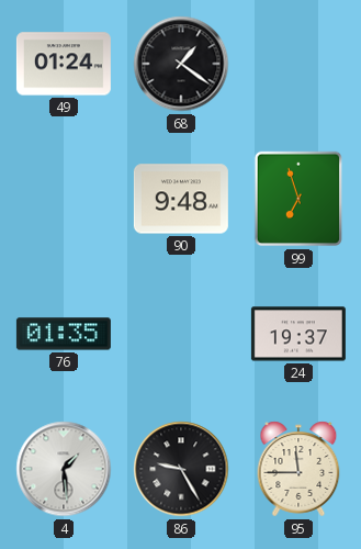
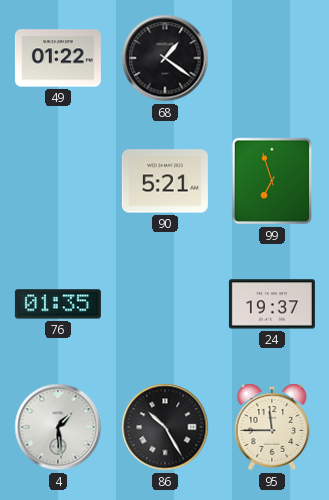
49: 01:24 -> 01:22 (58, 58)
90: 9:48 -> 5:21 (165, 181)
86: 9:25 -> 10:25 (165, 427)
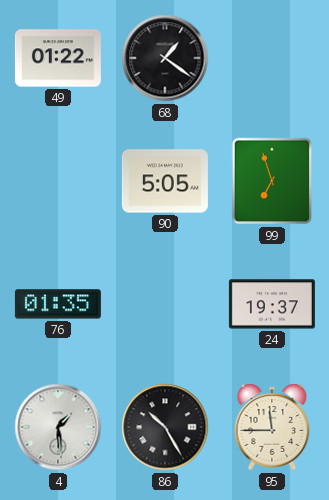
90: 5:21 -> 5:05 (165, 181)
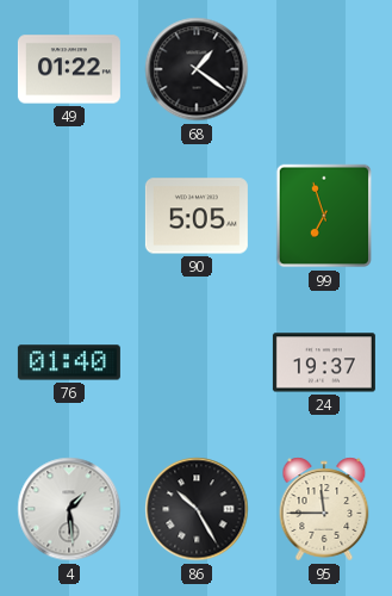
76: 01:35 -> 01:40 (69, 362)
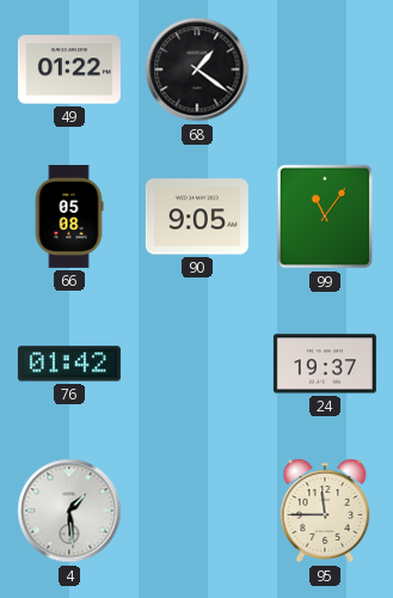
66: none -> 05:08 (69, 216)
90: 5:05 -> 9:05 (197, 216)
99: 6:57 -> 11:06 (324, 216)
76: 01:40 -> 01:42 (69, 364)
86: 10:25 -> none (197, 509)
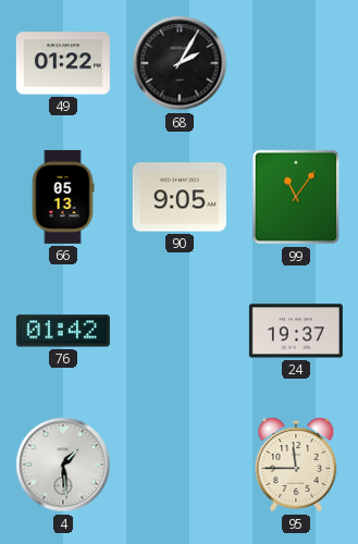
68: 1:21 -> 2:05 (180, 63)
66: 05:08 -> 05:13 (63, 197)
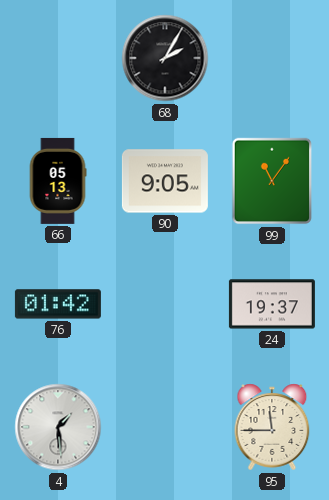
49: 01:22 -> none (63, 63)
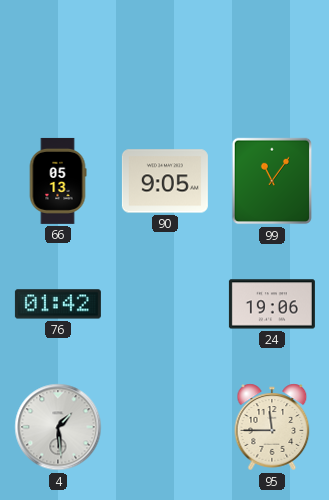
68: 2:05 -> none (165, 58)
24: 19:37 -> 19:06 (272, 304)
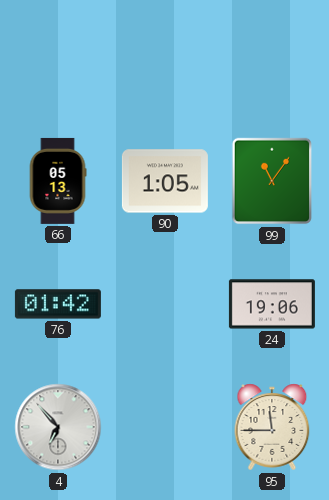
90: 9:05 -> 1:05 (165, 181)
4: 1:29 -> 6:53 (58, 427)
